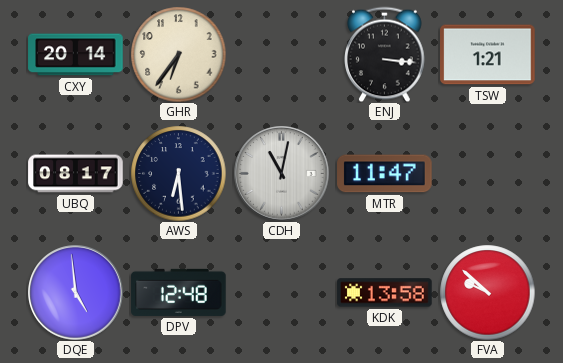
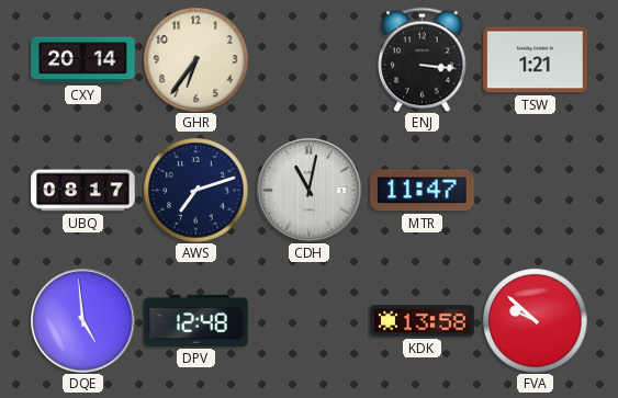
AWS: 6:29 -> 7:12 (195, 190)
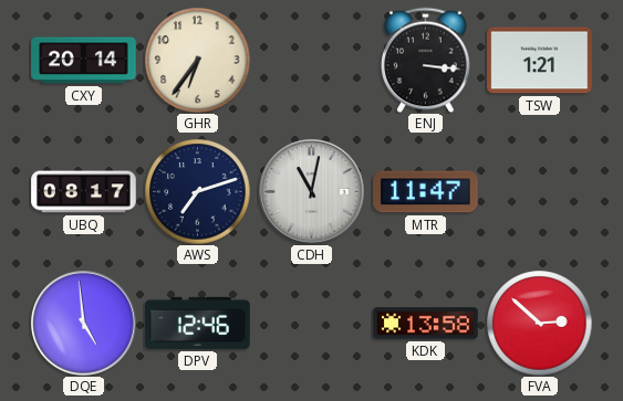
DPV: 12:48 -> 12:46 (198, 323)
FVA: 9:52 -> 2:52 (539, 323)
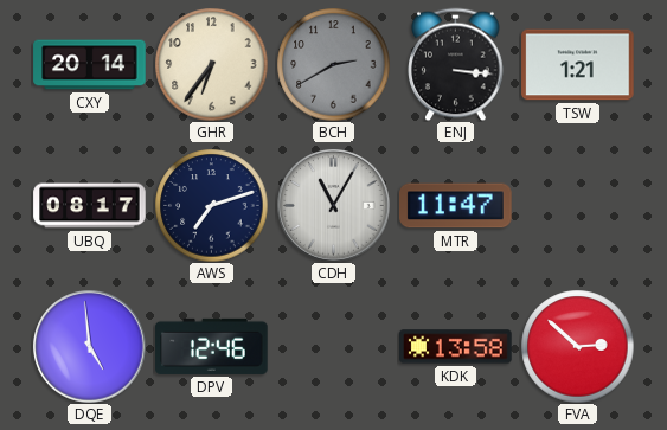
BCH: none -> 2:40 (333, 64)
CDH: 11:02 -> 11:05 (334, 206)
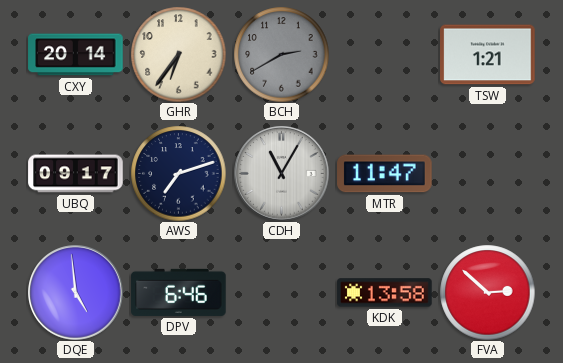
ENJ: 3:16 -> none (456, 64)
UBQ: 08:17 -> 09:17 (76, 174)
DPV: 12:46 -> 6:46 (179, 292)
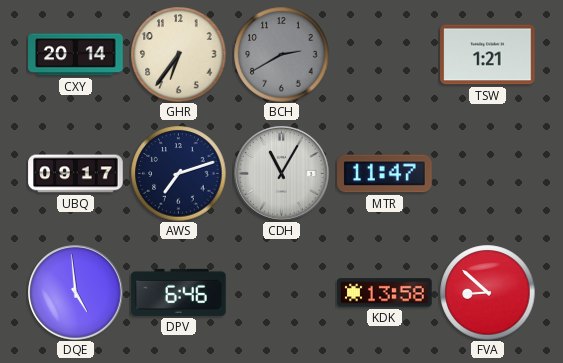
FVA: 2:52 -> 8:52 (487, 292)
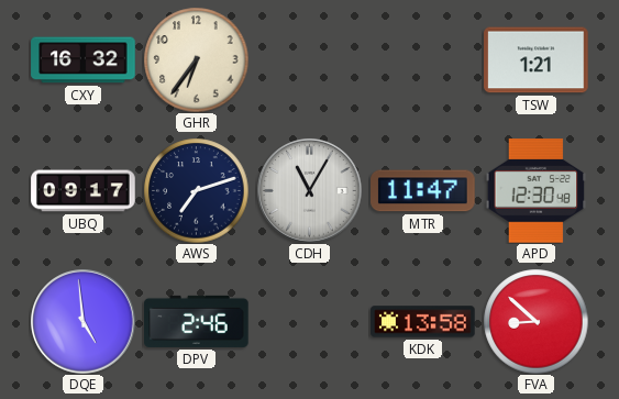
CXY: 20:14 -> 16:32 (84, 60)
BCH: 2:40 -> none (281, 54)
APD: none -> 12:30 (537, 191)
DPV: 6:46 -> 2:46 (197, 321)
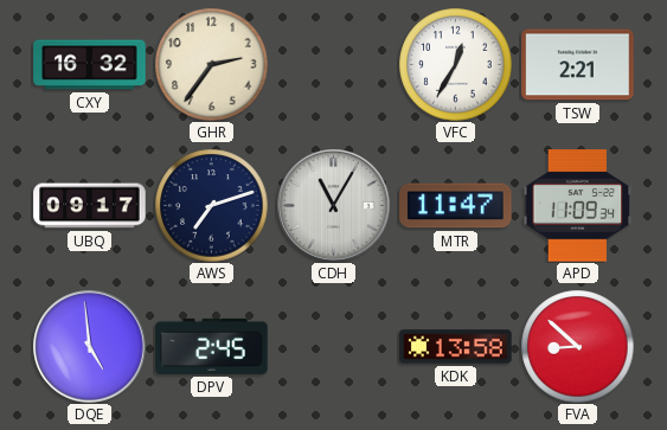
GHR: 6:36 -> 2:36 (211, 64)
VFC: none -> 12:35 (455, 64)
TSW: 1:21 -> 2:21 (578, 65)
APD: 12:30 -> 11:09 (578, 206)
DPV: 2:46 -> 2:45 (212, 346)
